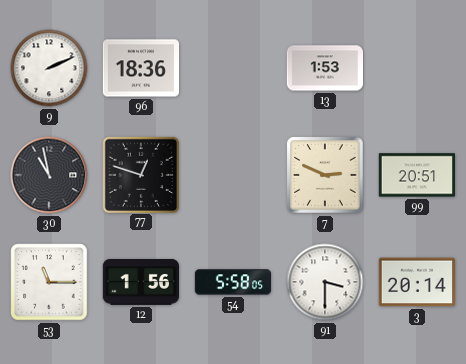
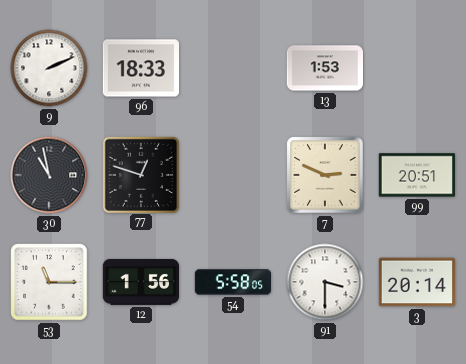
96: 18:36 -> 18:33 (140, 68)
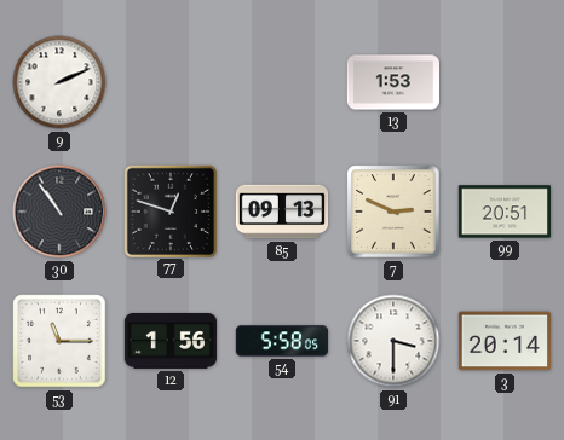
96: 18:33 -> none (140, 68)
30: 10:58 -> 10:54 (59, 212)
85: none -> 09:13 (282, 212)
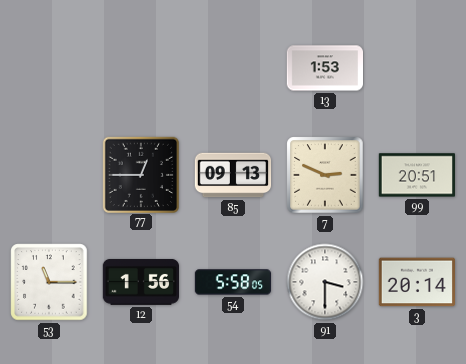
9: 2:11 -> none (59, 82)
30: 10:54 -> none (59, 212)
77: 12:48 -> 12:45 (140, 174)
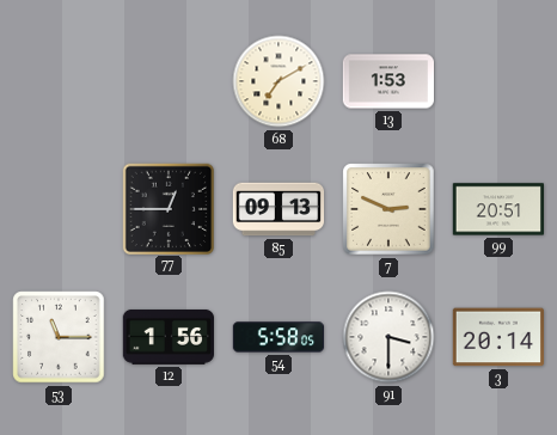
68: none -> 7:10 (278, 81)
